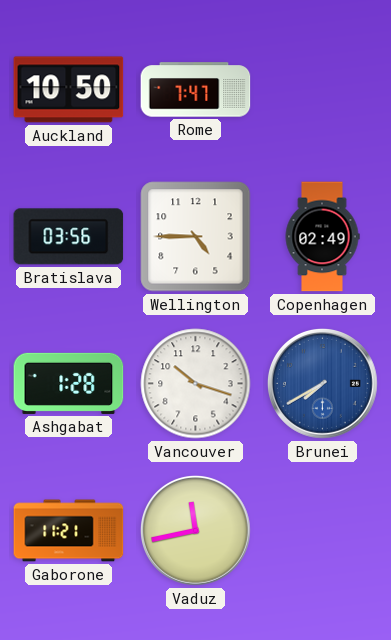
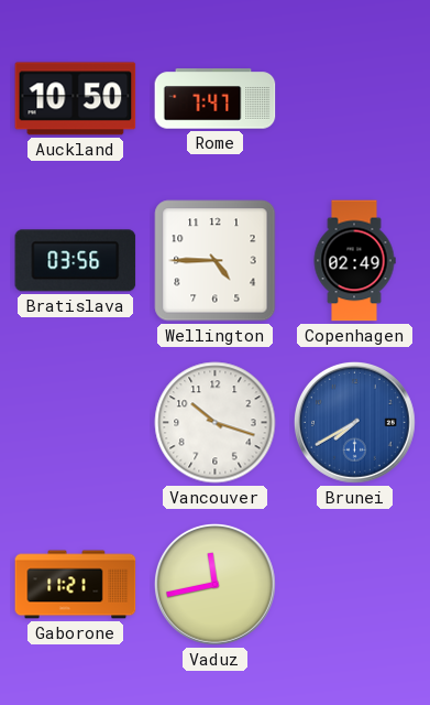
Ashgabat: 1:28 -> none (69, 383)
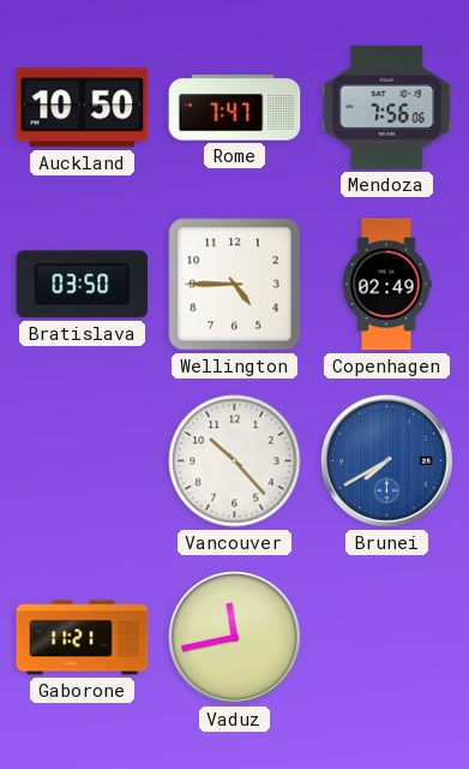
Mendoza: none -> 7:56 (387, 107)
Bratislava: 03:56 -> 03:50 (83, 285)
Vancouver: 10:18 -> 10:23 (235, 461)
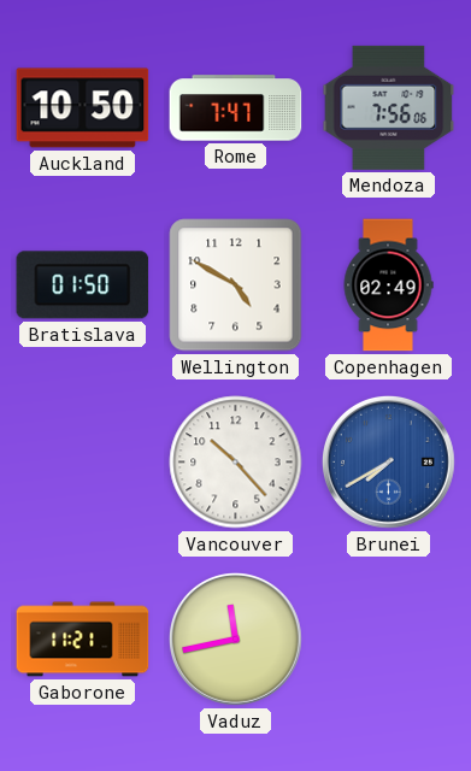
Bratislava: 03:50 -> 01:50 (83, 286)
Wellington: 4:45 -> 4:50 (236, 286)
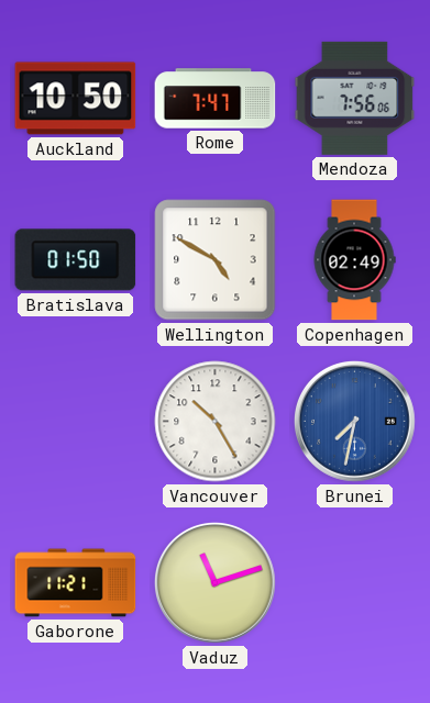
Vancouver: 10:23 -> 10:25 (216, 422)
Brunei: 7:40 -> 7:32 (355, 422)
Vaduz: 11:43 -> 11:12 (216, 583)
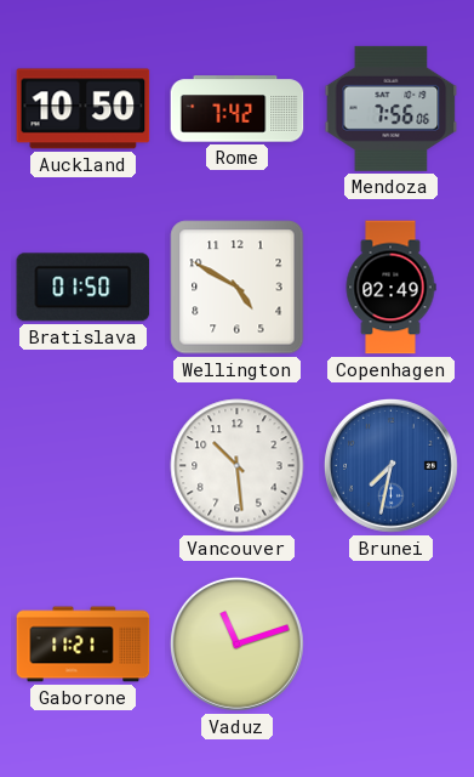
Rome: 7:47 -> 7:42 (238, 109)
Vancouver: 10:25 -> 10:29 (238, 466)
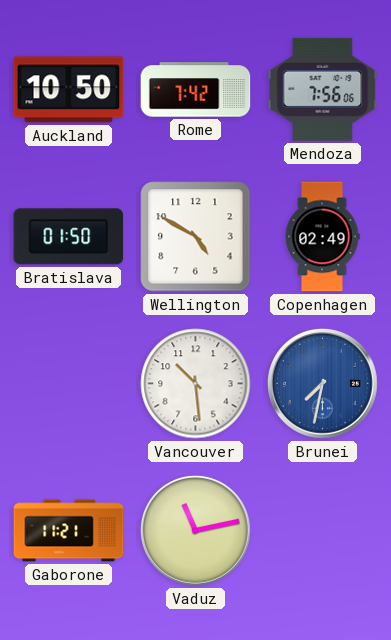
Vaduz: 11:12 -> 11:13 (196, 531)
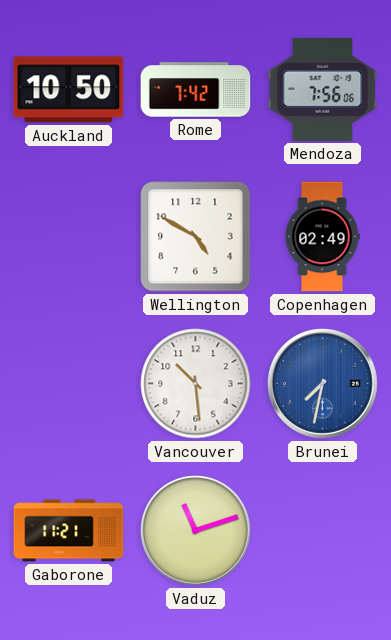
Bratislava: 01:50 -> none (69, 237)
Vaduz: 11:13 -> 11:12 (196, 531)
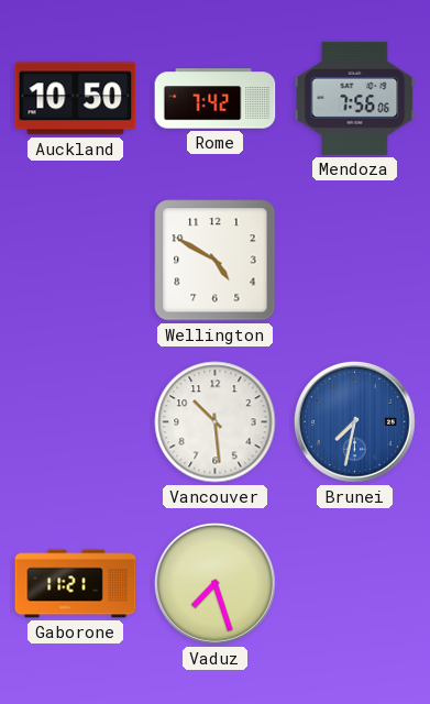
Copenhagen: 02:49 -> none (322, 237)
Vaduz: 11:12 -> 7:27 (216, 584)
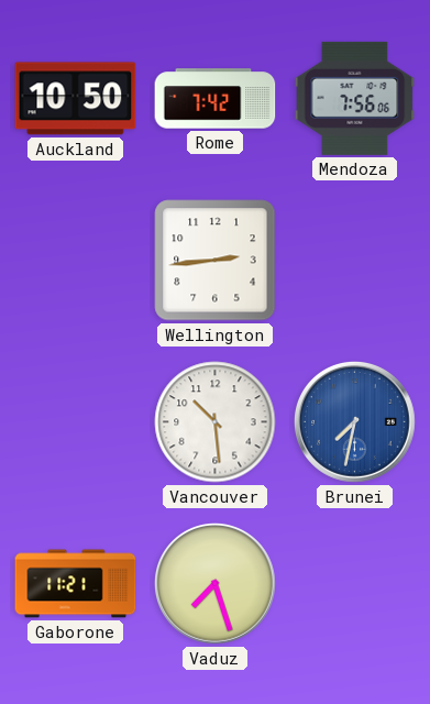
Wellington: 4:50 -> 2:44 (216, 261)
